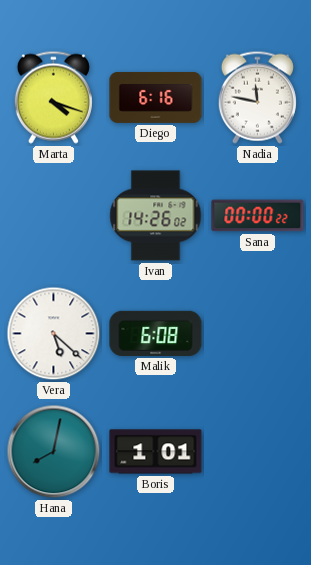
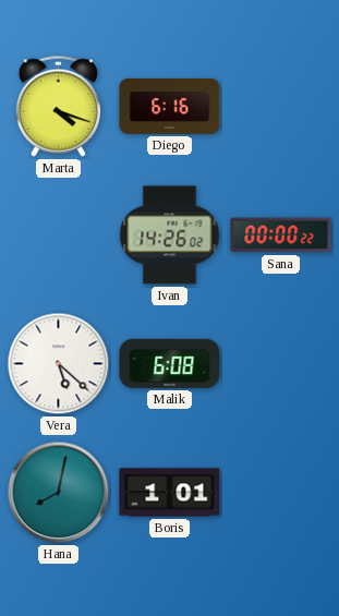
Nadia: 11:47 -> none (257, 97)
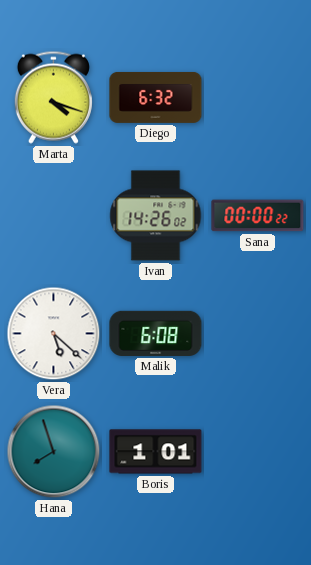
Diego: 6:16 -> 6:32 (156, 97)
Hana: 8:02 -> 7:57 (54, 452)
